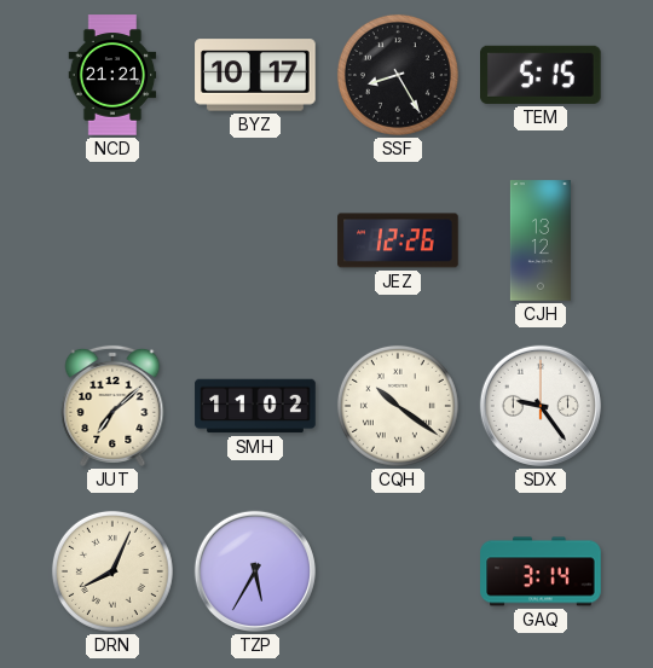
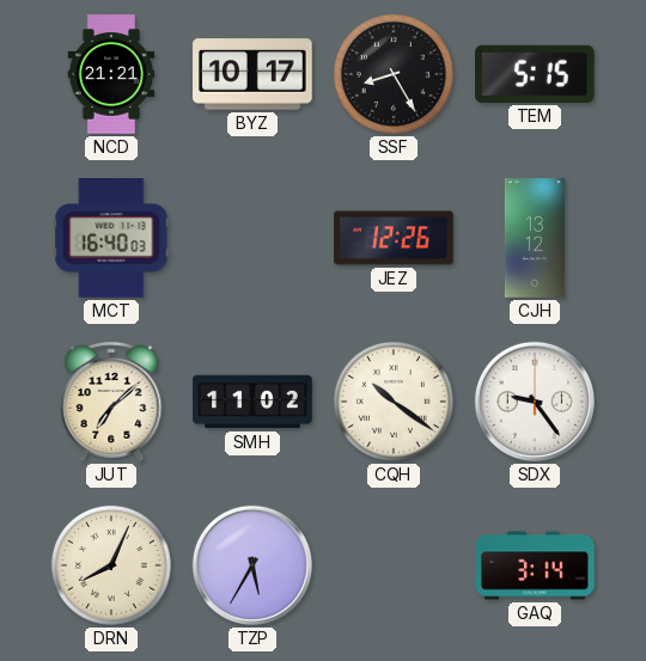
MCT: none -> 16:40 (111, 238)
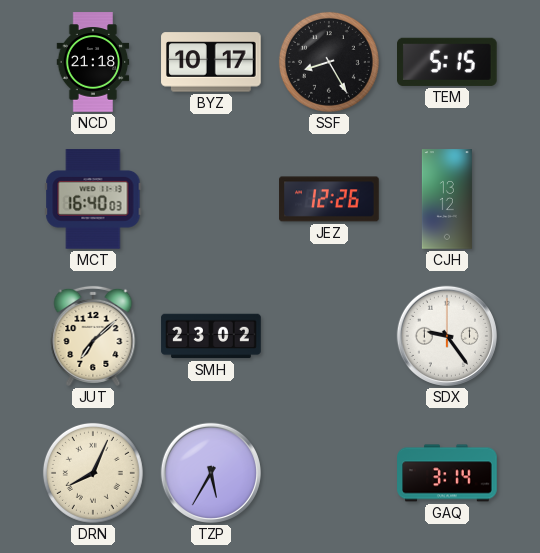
NCD: 21:21 -> 21:18 (93, 62)
SMH: 11:02 -> 23:02 (211, 336)
CQH: 10:21 -> none (394, 402)
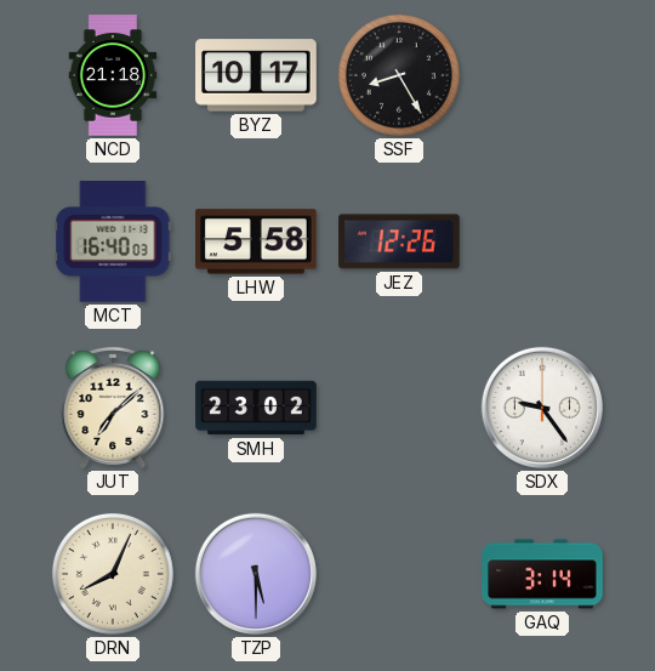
TEM: 5:15 -> none (448, 62)
LHW: none -> 5:58 (256, 241)
CJH: 13:12 -> none (447, 199)
TZP: 5:35 -> 5:30 (256, 574)
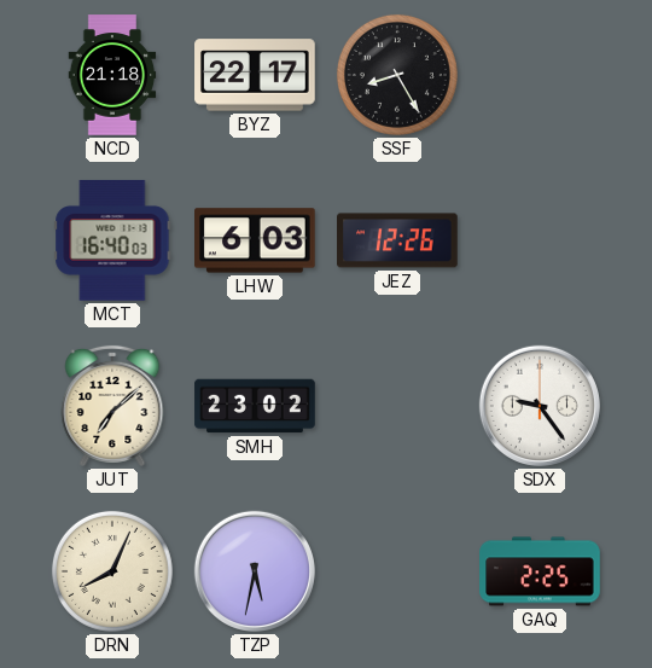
BYZ: 10:17 -> 22:17 (255, 75)
LHW: 5:58 -> 6:03 (255, 240)
TZP: 5:30 -> 5:32 (255, 571)
GAQ: 3:14 -> 2:25 (540, 571)
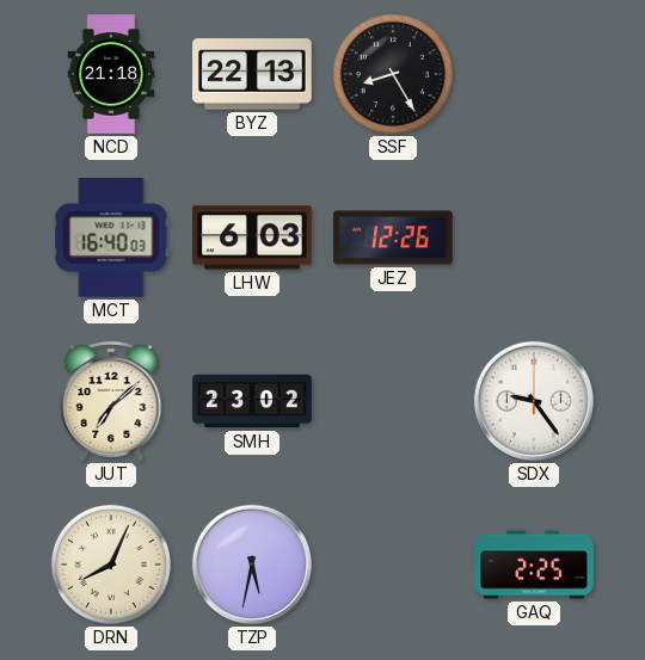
BYZ: 22:17 -> 22:13 (252, 74)
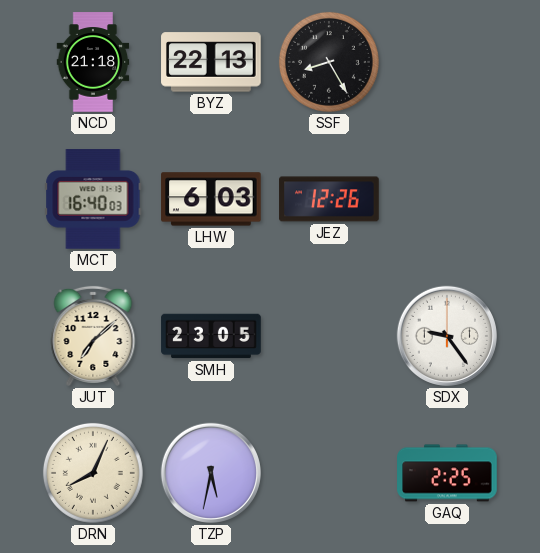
SMH: 23:02 -> 23:05 (211, 336)
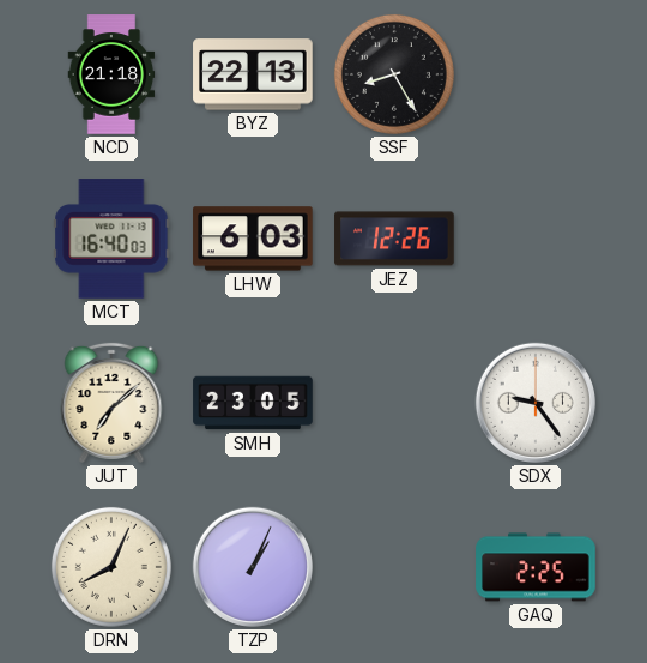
TZP: 5:32 -> 1:04 (253, 567)
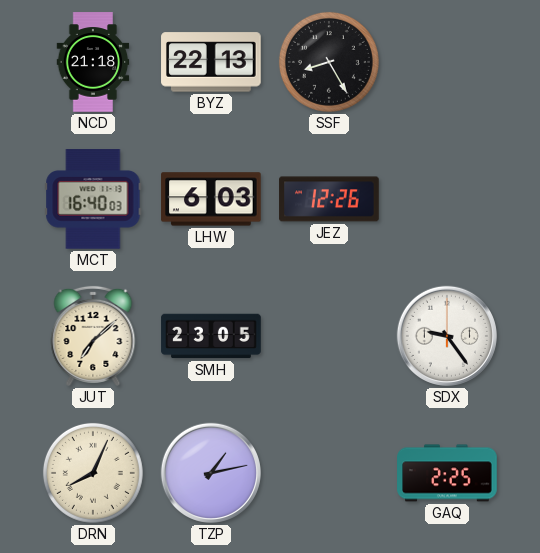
TZP: 1:04 -> 1:13 (211, 473)
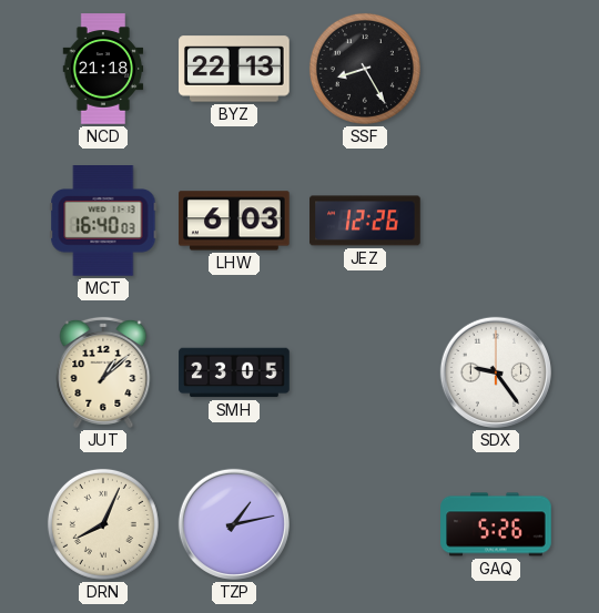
JUT: 7:08 -> 1:08 (103, 372)
GAQ: 2:25 -> 5:26 (496, 524)
